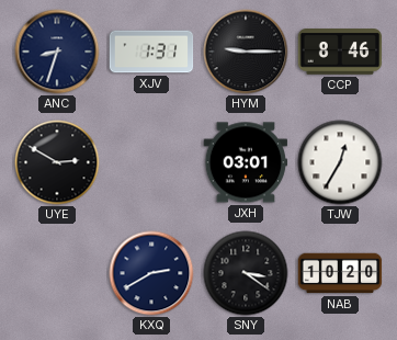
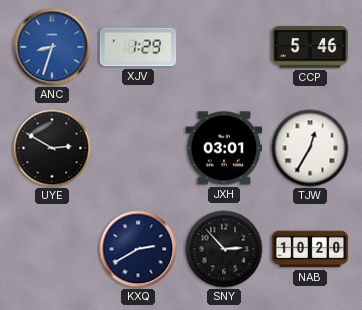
ANC dial: navy -> blue (52, 47)
XJV: 1:31 -> 1:29 (138, 47)
HYM: 9:15 -> none (246, 52)
CCP: 8:46 -> 5:46 (310, 47)
SNY: 3:21 -> 2:53 (224, 249)
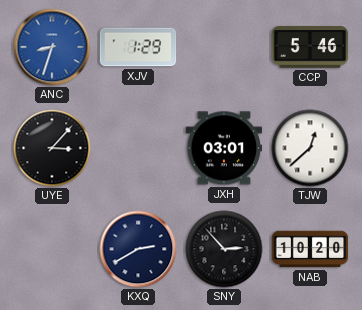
UYE: 2:50 -> 3:07 (52, 148)
TJW: 12:35 -> 12:38 (310, 148)
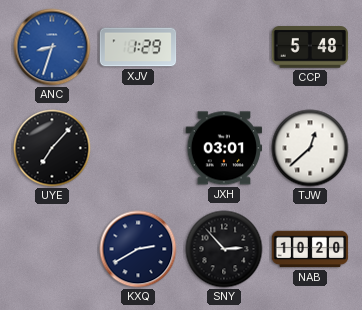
CCP: 5:46 -> 5:48 (310, 47)
UYE: 3:07 -> 7:07 (52, 148)
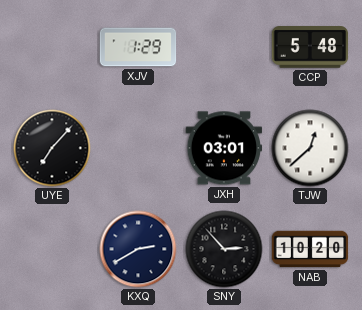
ANC: 8:33 -> none (52, 47)
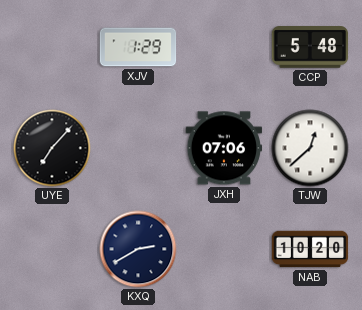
JXH: 03:01 -> 07:06 (224, 148)
SNY: 2:53 -> none (224, 249)
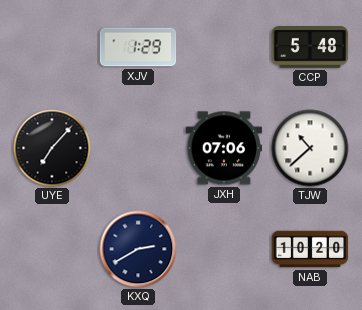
TJW: 12:38 -> 10:38 (310, 148)
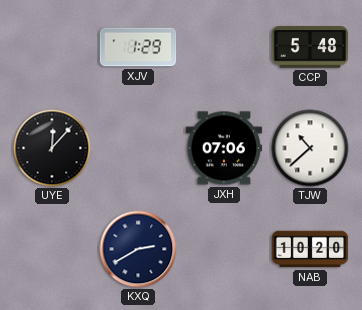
UYE: 7:07 -> 12:07 (52, 148)
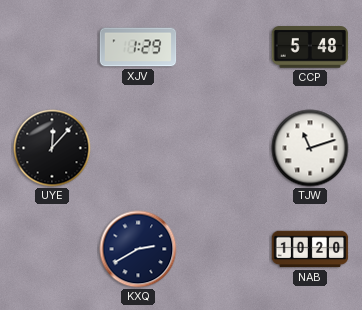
JXH: 07:06 -> none (224, 148)
TJW: 10:38 -> 11:12 (310, 148)
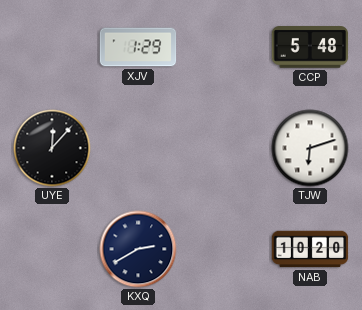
TJW: 11:12 -> 6:12 (310, 148)
